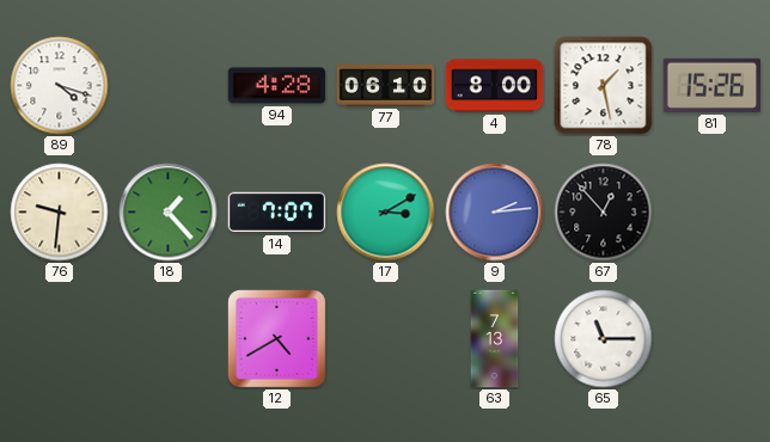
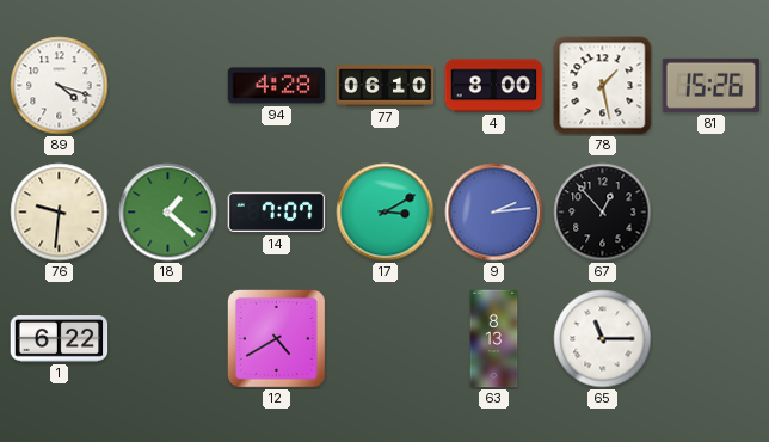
18: 1:23 -> 1:22 (168, 213)
1: none -> 6:22 (60, 339)
63: 7:13 -> 8:13 (494, 339)
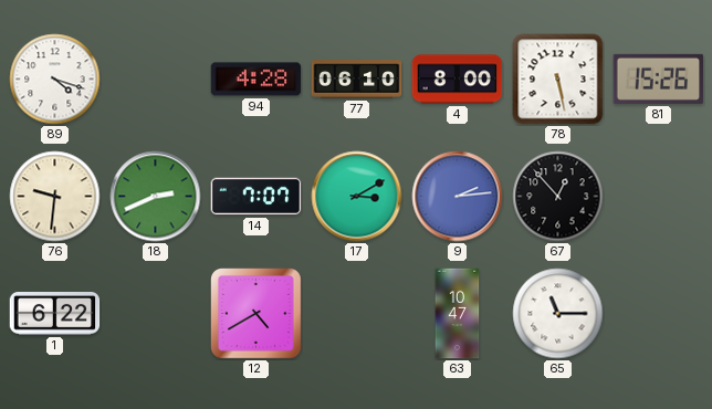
78: 1:28 -> 5:28 (558, 80)
18: 1:22 -> 2:41 (156, 197)
63: 8:13 -> 10:47 (458, 314)
